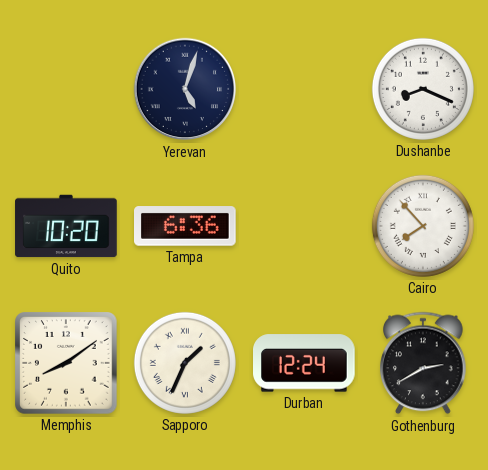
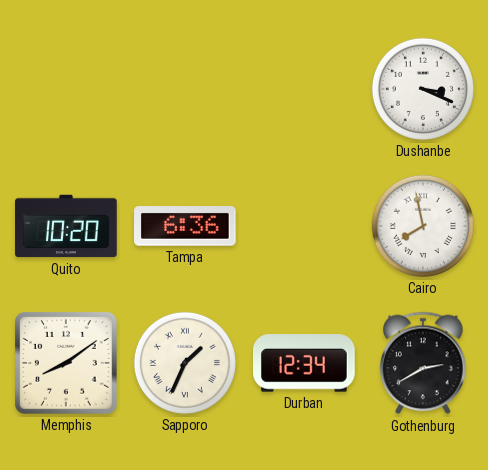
Yerevan: 5:03 -> none (185, 89)
Dushanbe: 8:19 -> 3:19 (423, 89)
Cairo: 7:53 -> 7:58 (423, 226)
Durban: 12:24 -> 12:34 (304, 363)
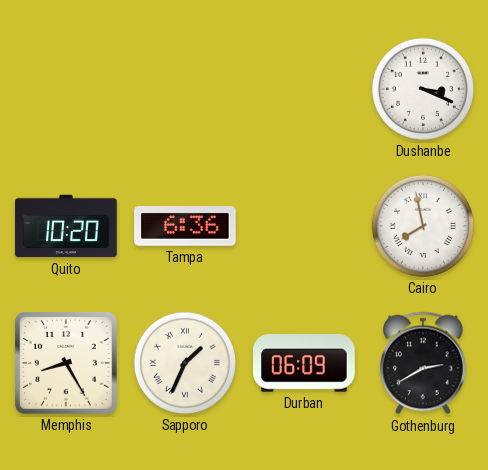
Memphis: 8:09 -> 8:25 (67, 363)
Durban: 12:34 -> 06:09 (304, 363)
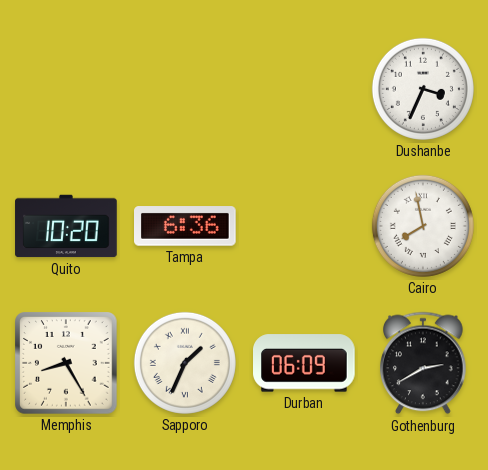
Dushanbe: 3:19 -> 3:34 (423, 89)
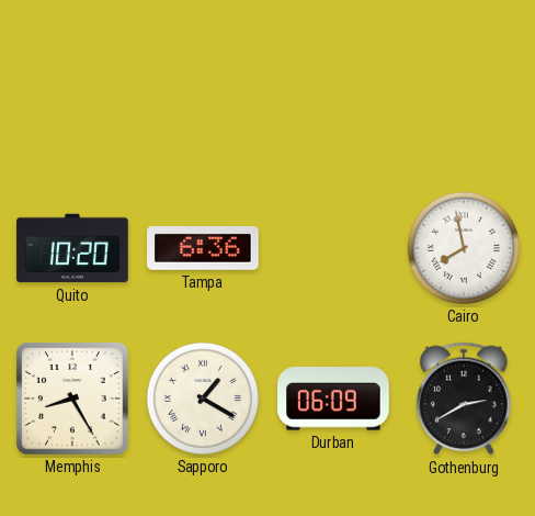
Dushanbe: 3:34 -> none (423, 89)
Sapporo: 1:34 -> 1:20 (203, 399)
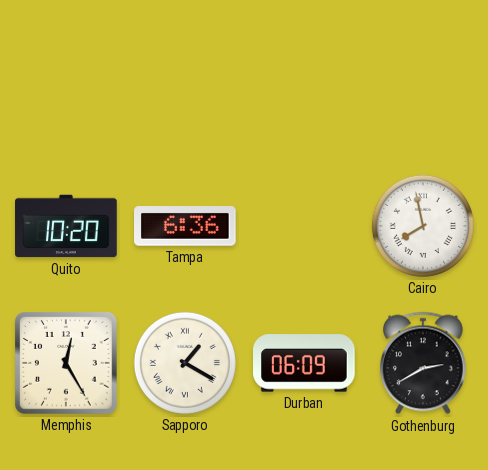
Memphis: 8:25 -> 12:25 (67, 363)
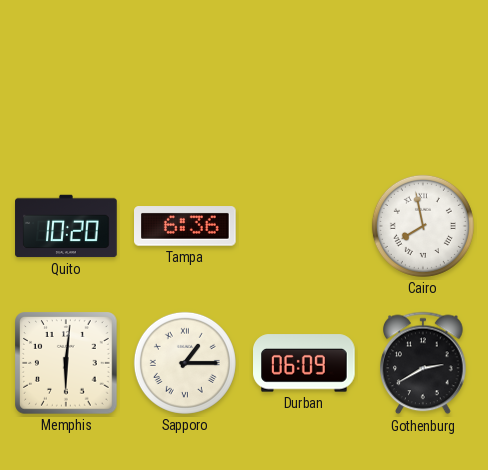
Memphis: 12:25 -> 6:01 (67, 363)
Sapporo: 1:20 -> 1:15 (185, 363)
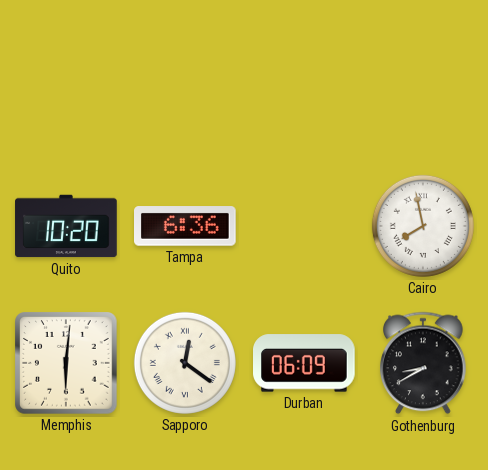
Sapporo: 1:15 -> 12:21 (185, 363)
Gothenburg: 2:40 -> 8:40 (423, 363)
